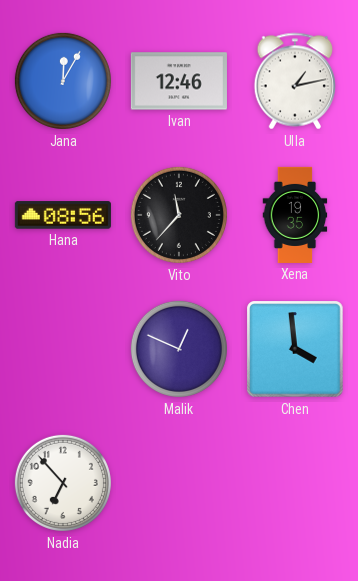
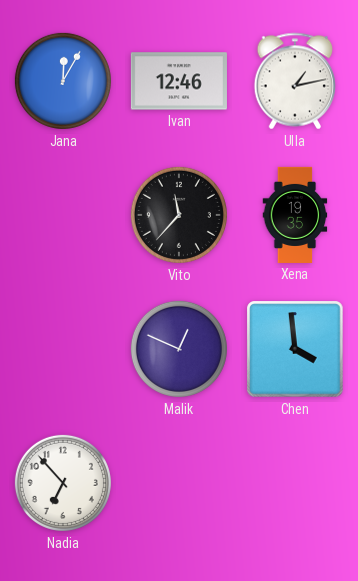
Hana: 08:56 -> none (63, 215)
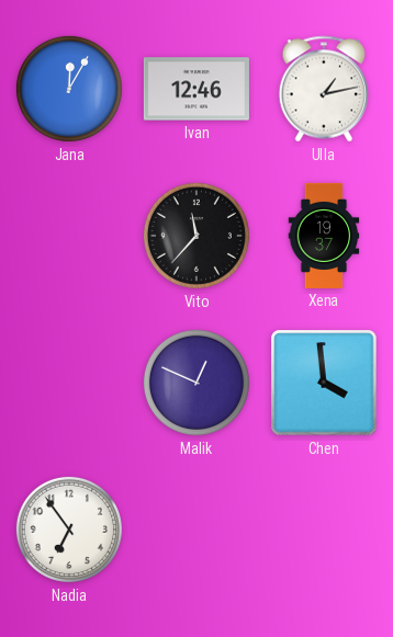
Xena: 19:35 -> 19:37 (324, 236)
Nadia: 6:53 -> 6:54 (69, 530)
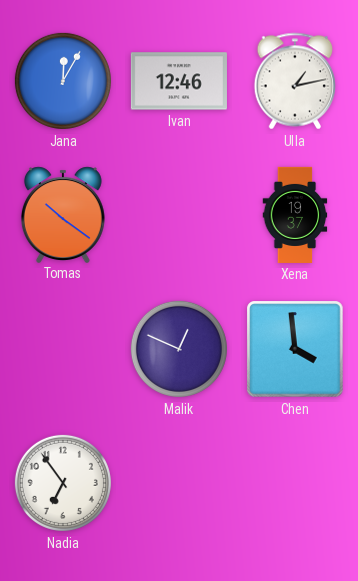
Tomas: none -> 10:21 (63, 214)
Vito: 11:37 -> none (196, 236)
